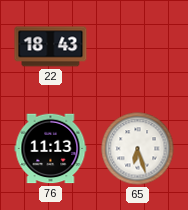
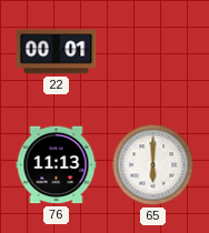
22: 18:43 -> 00:01 (57, 52)
65: 6:27 -> 6:00 (153, 165)
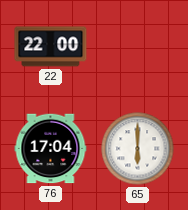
22: 00:01 -> 22:00 (51, 47)
76: 11:13 -> 17:04 (51, 149)
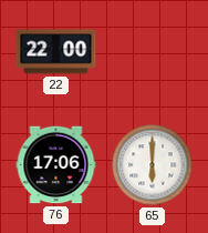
76: 17:04 -> 17:06 (56, 165)
